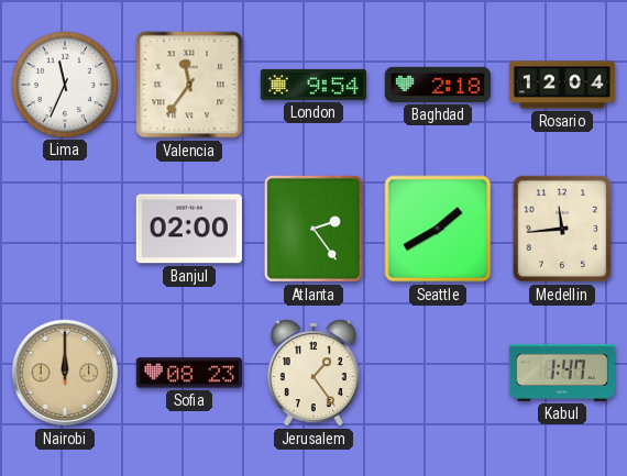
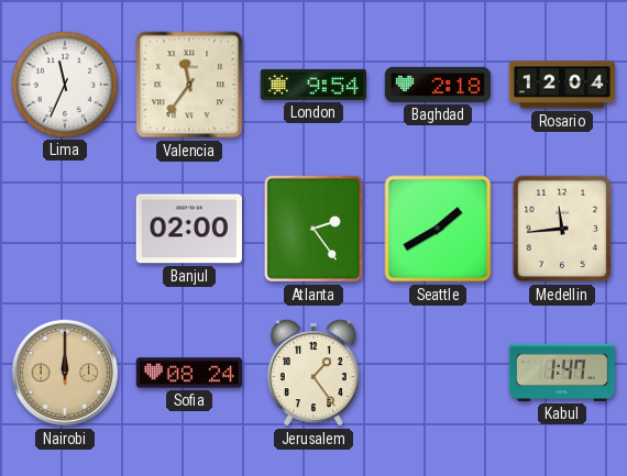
Sofia: 08:23 -> 08:24 (188, 373)
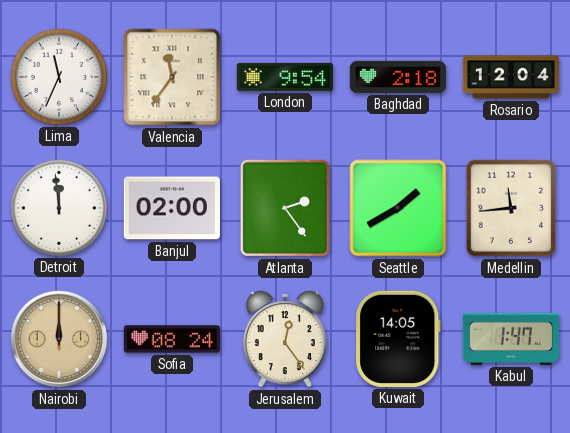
Detroit: none -> 11:59 (58, 207)
Jerusalem: 1:24 -> 12:24 (285, 339)
Kuwait: none -> 14:05 (398, 339)
